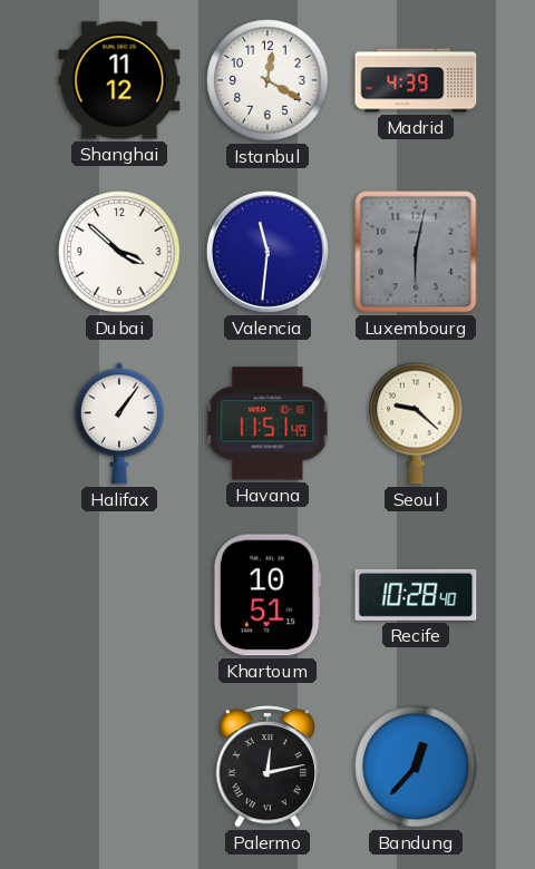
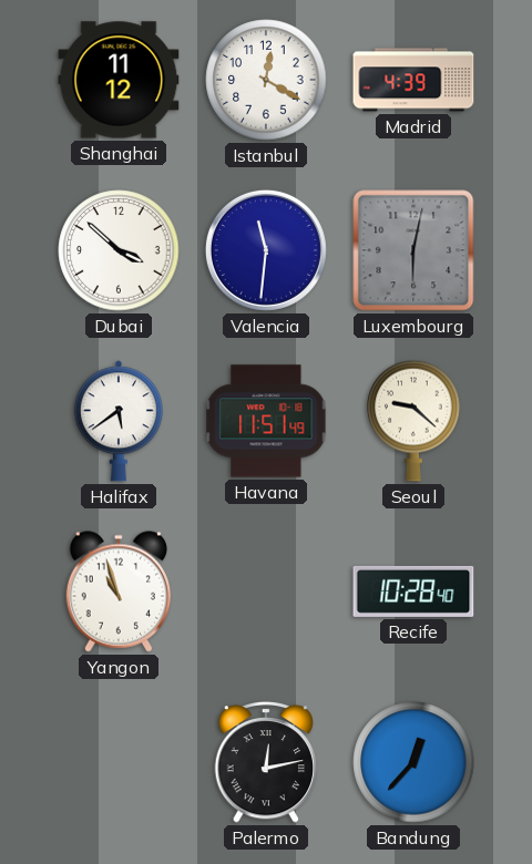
Halifax: 1:06 -> 5:39 (119, 421)
Yangon: none -> 10:57 (117, 592)
Khartoum: 10:51 -> none (267, 595)
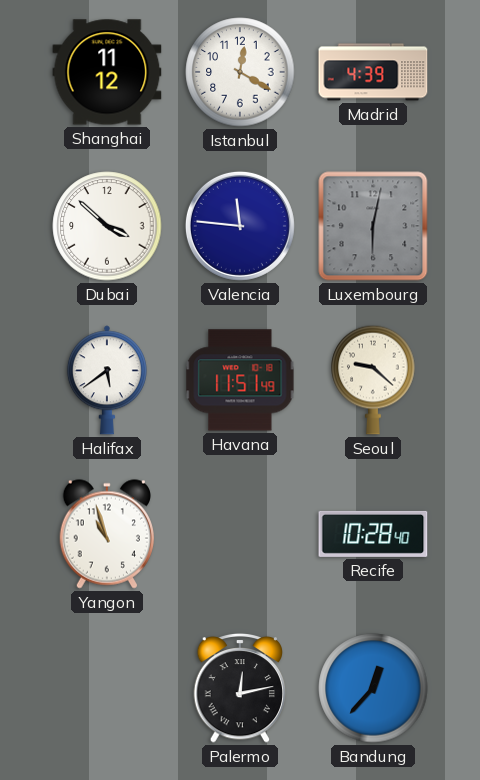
Valencia: 11:31 -> 11:46 (240, 226)
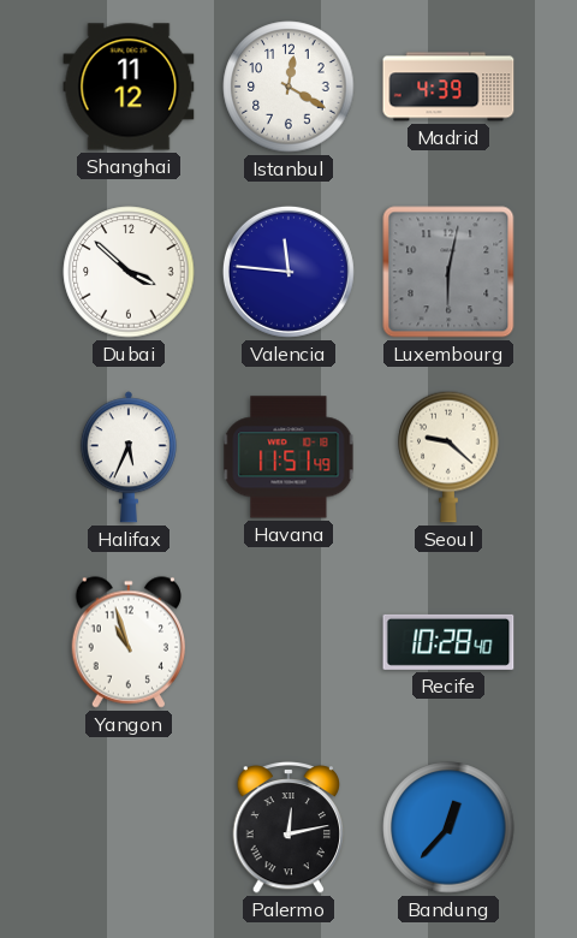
Halifax: 5:39 -> 5:34 (129, 457)
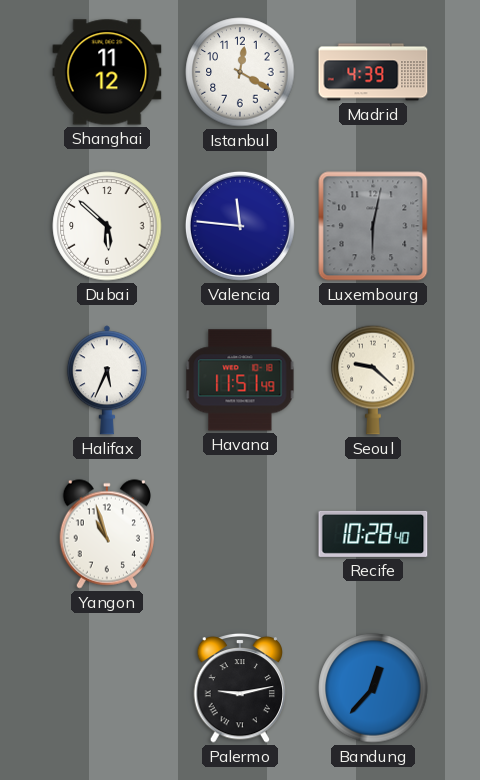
Dubai: 3:52 -> 5:52 (107, 226)
Palermo: 12:13 -> 9:13 (240, 688)
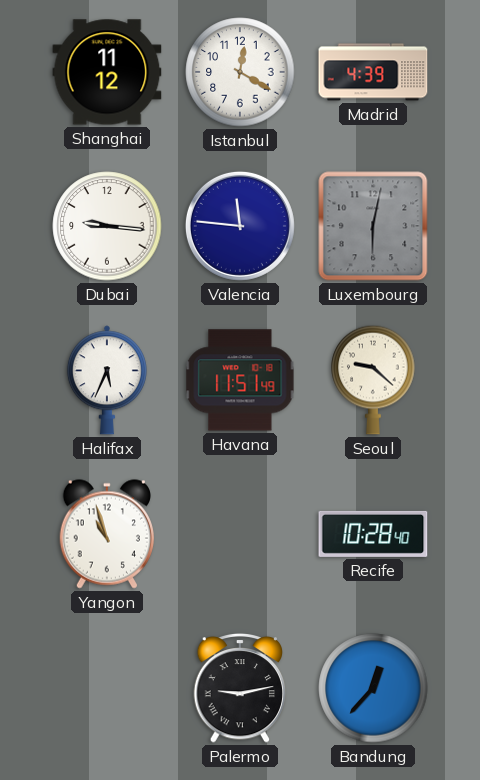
Dubai: 5:52 -> 9:16 (107, 226)
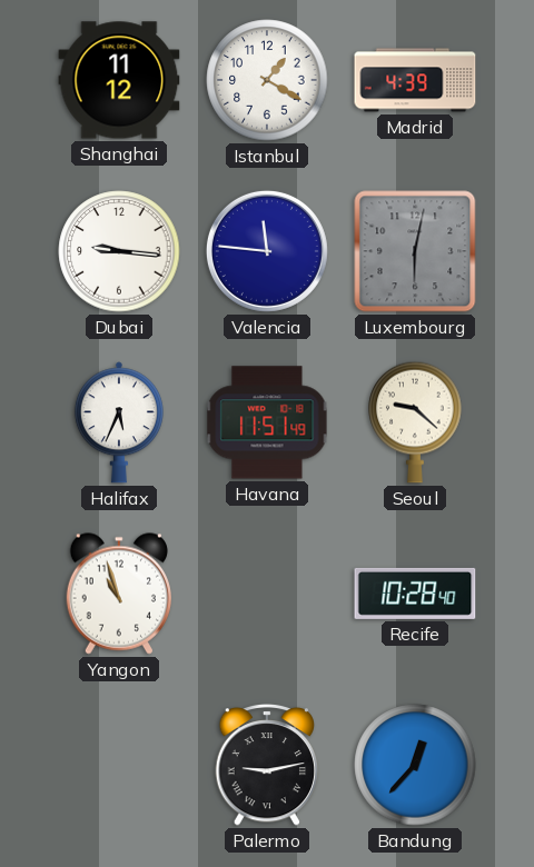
Istanbul: 12:20 -> 1:20 (267, 80)
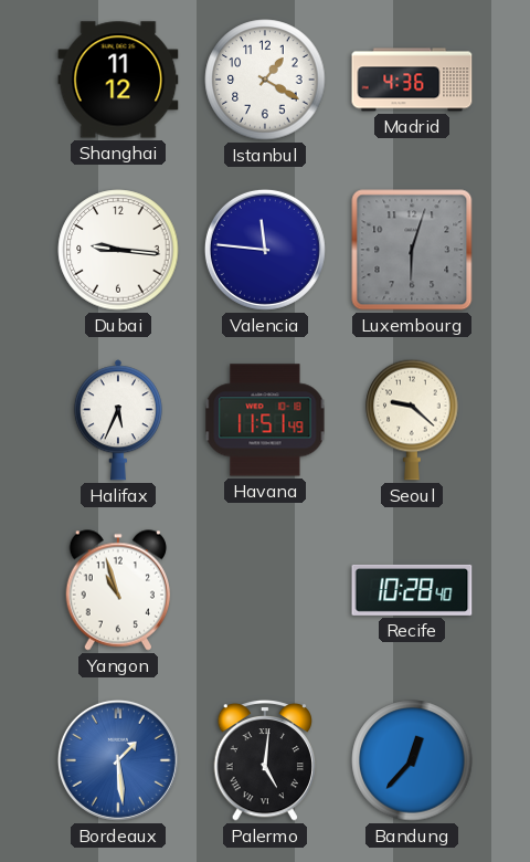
Madrid: 4:39 -> 4:36 (412, 80)
Luxembourg: 6:02 -> 6:03 (412, 250)
Bordeaux: none -> 1:29 (118, 760)
Palermo: 9:13 -> 5:01 (265, 760)
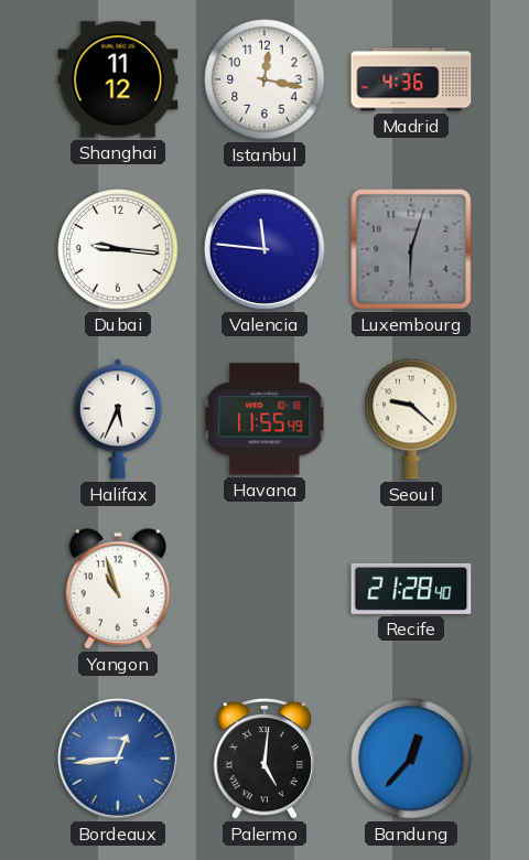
Istanbul: 1:20 -> 12:17 (264, 79)
Havana: 11:51 -> 11:55 (264, 419)
Recife: 10:28 -> 21:28 (411, 589)
Bordeaux: 1:29 -> 12:44 (118, 759)
